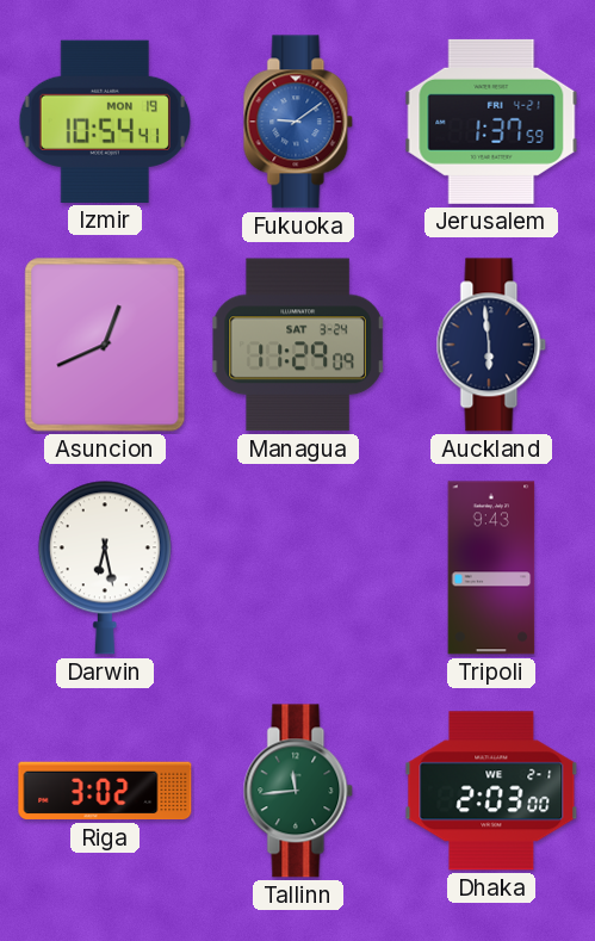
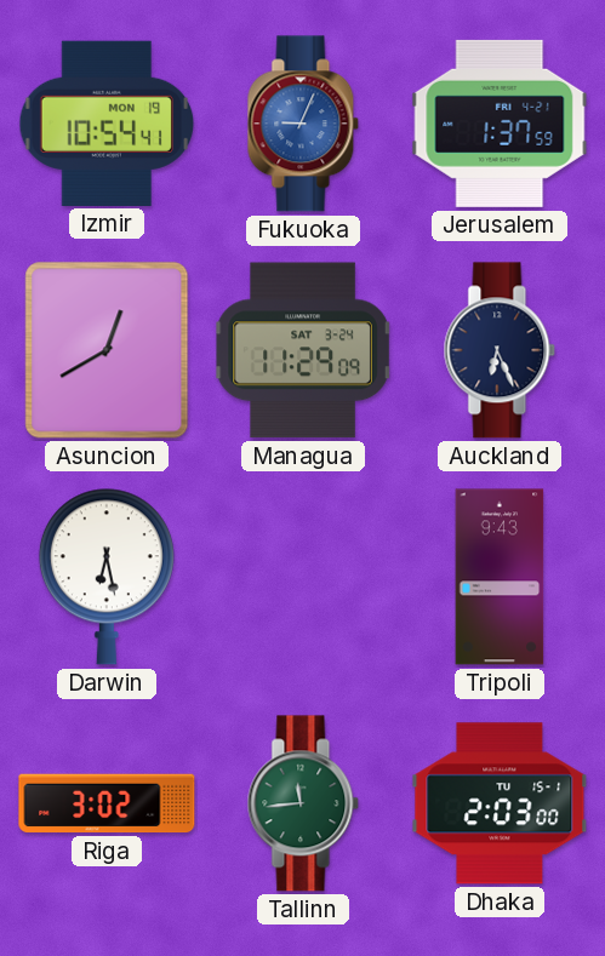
Fukuoka: 9:09 -> 9:04 (303, 124)
Asuncion: 12:41 -> 12:40 (107, 350)
Auckland: 5:59 -> 6:26 (500, 350)
Dhaka date: WE 2-1 -> TU 15-1 (500, 803)
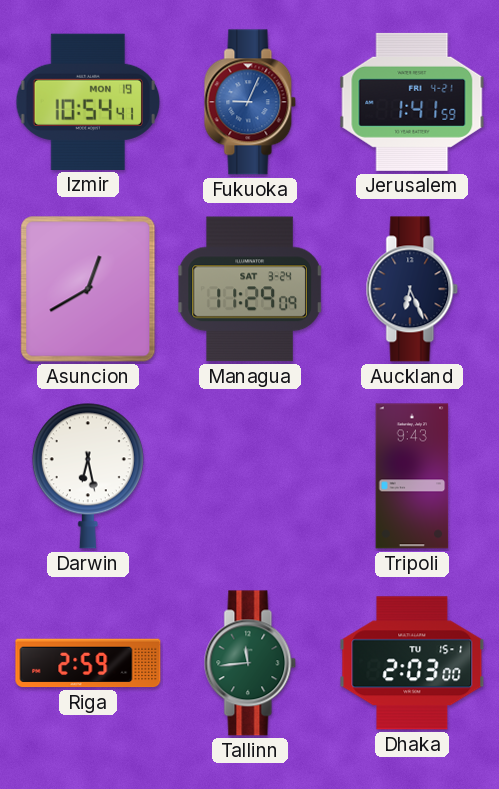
Jerusalem: 1:37 -> 1:41 (412, 102)
Riga: 3:02 -> 2:59 (88, 663)
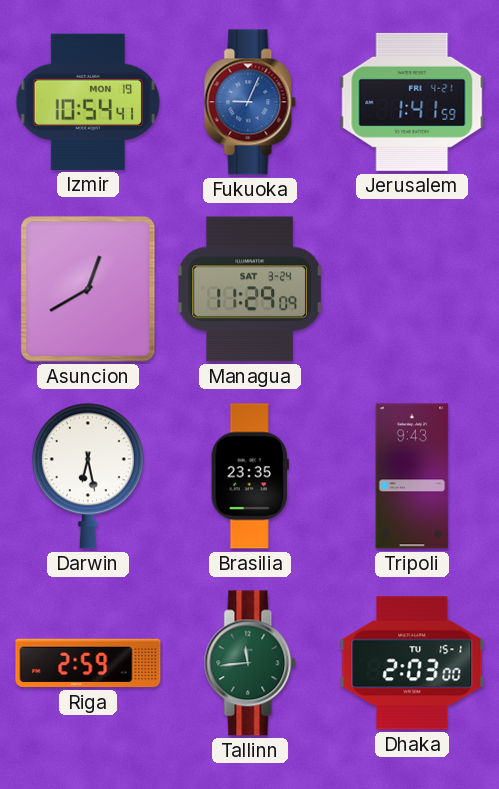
Auckland: 6:26 -> none (412, 289)
Brasilia: none -> 23:35 (250, 476)
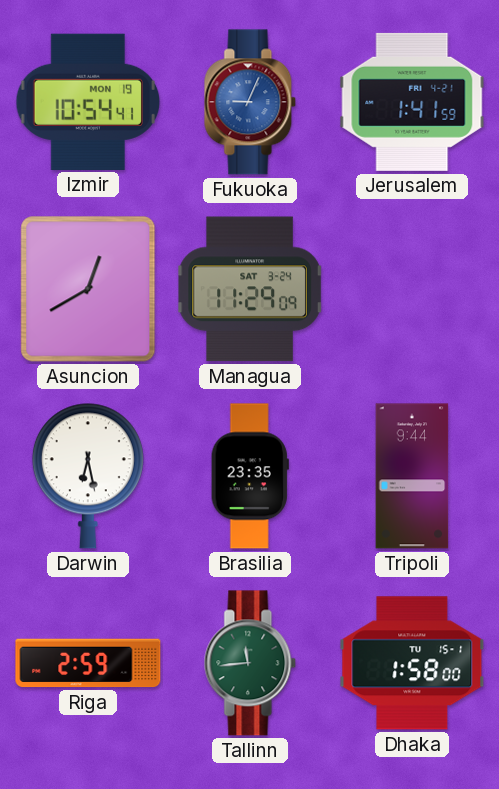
Tripoli: 9:43 -> 9:44 (412, 476)
Dhaka: 2:03 -> 1:58 (412, 663)
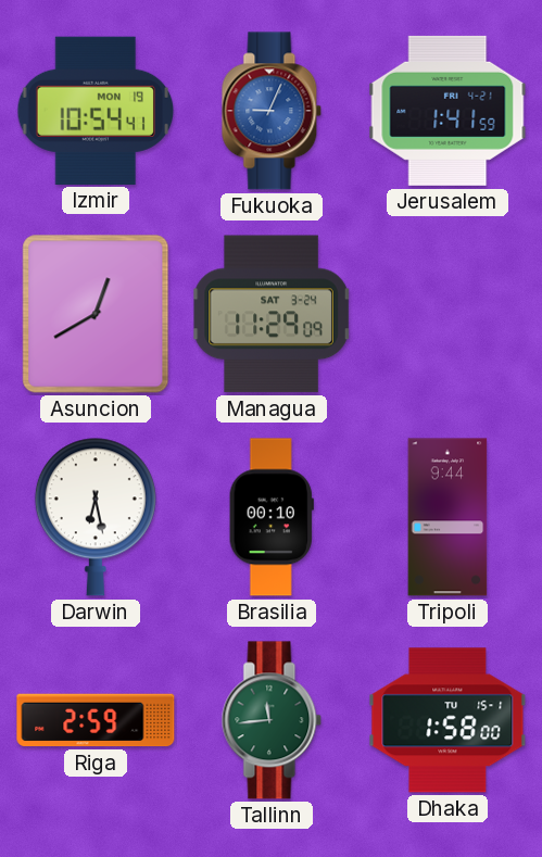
Brasilia: 23:35 -> 00:10 (272, 517)
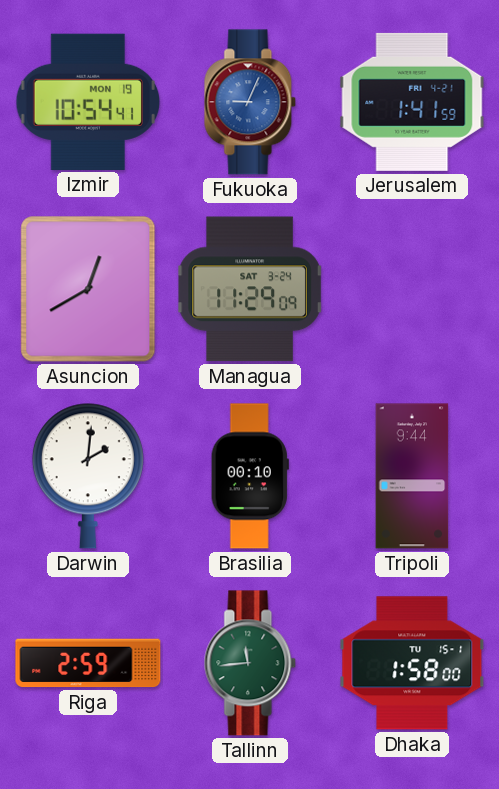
Darwin: 6:28 -> 2:01 (88, 476)
